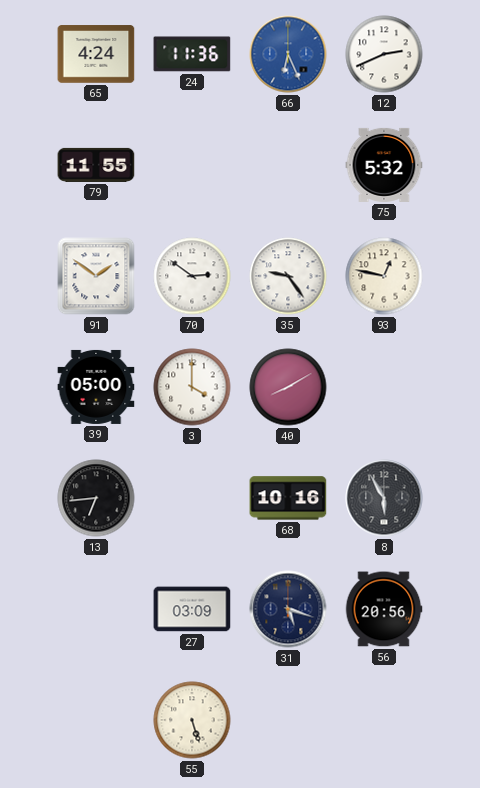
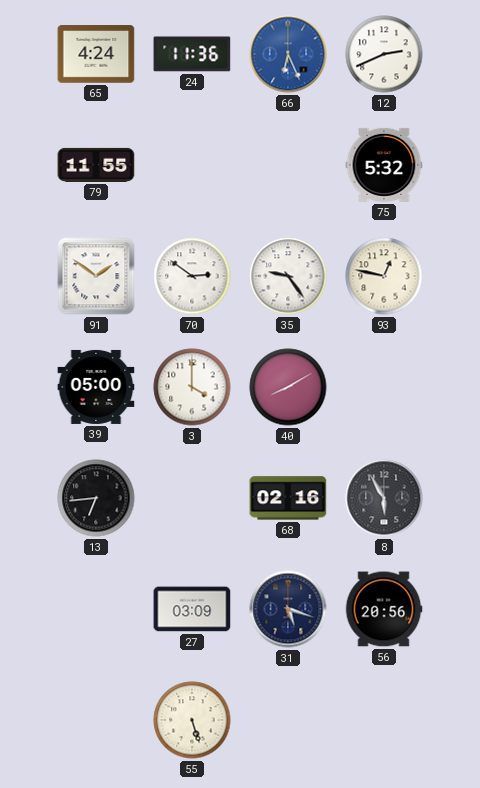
68: 10:16 -> 02:16 (288, 498)
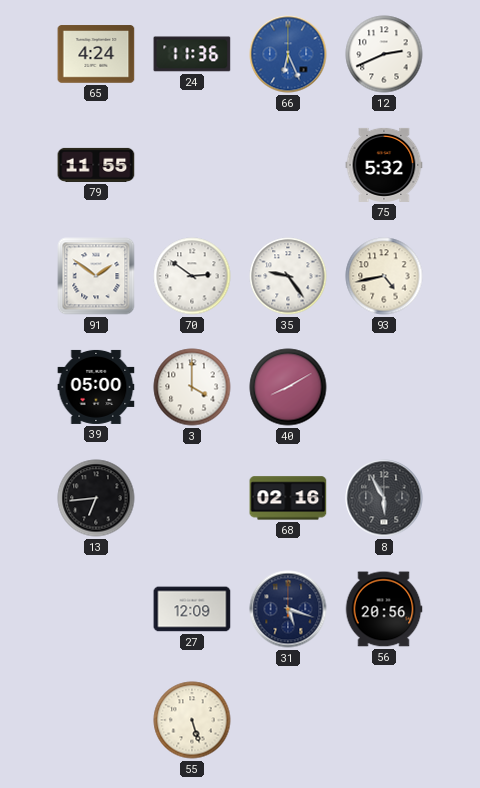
93: 12:47 -> 4:43 (384, 276)
27: 03:09 -> 12:09 (192, 609)
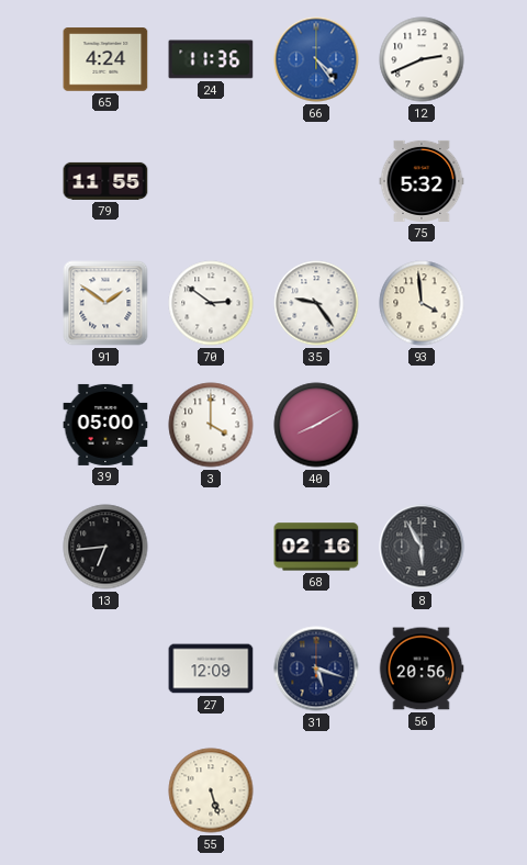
66: 6:26 -> 4:24 (316, 59)
93: 4:43 -> 3:59 (422, 303)
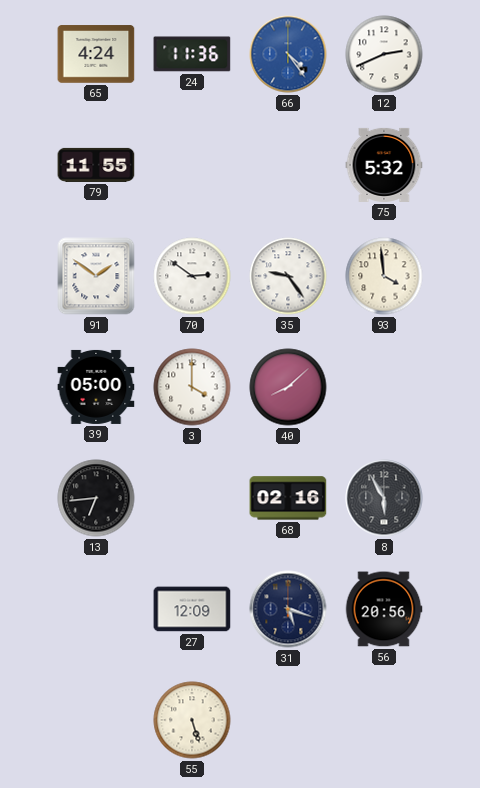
40: 8:10 -> 8:08 (288, 387)
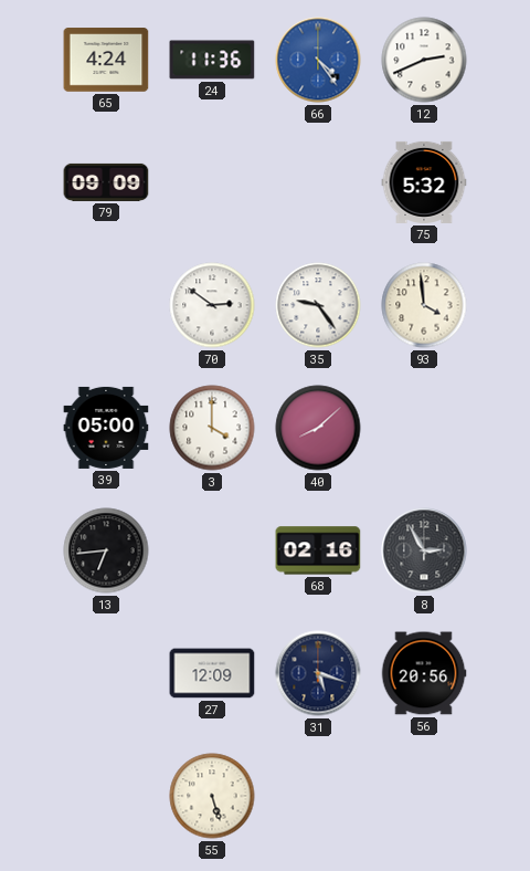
79: 11:55 -> 09:09 (106, 182)
91: 1:51 -> none (96, 276)
8: 5:55 -> 2:55 (424, 550)
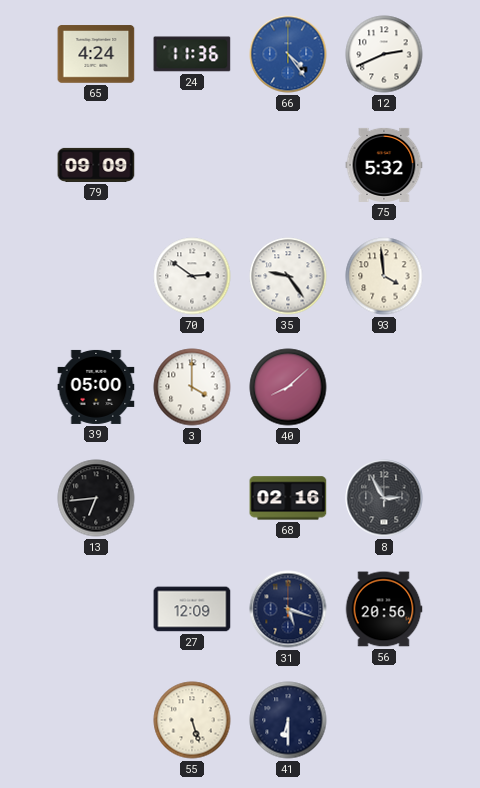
41: none -> 6:30 (288, 720)
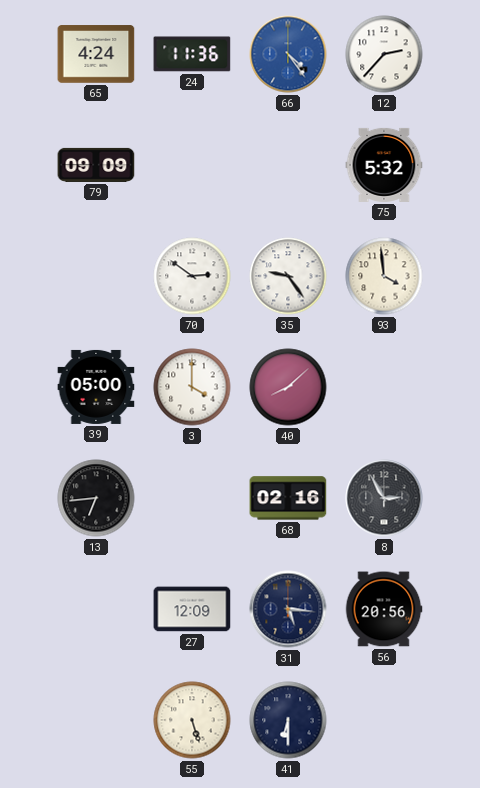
12: 2:41 -> 2:37 (384, 54)
31: 5:18 -> 5:16 (288, 609)
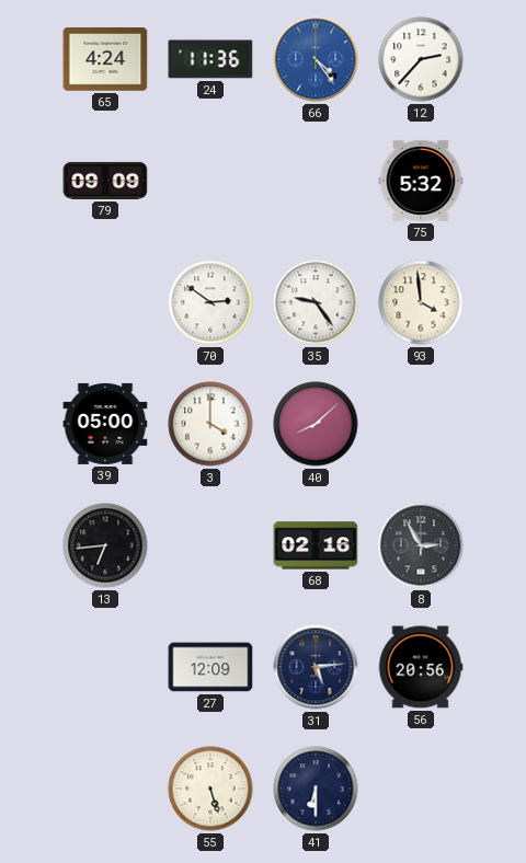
31: 5:16 -> 5:14 (316, 667)
